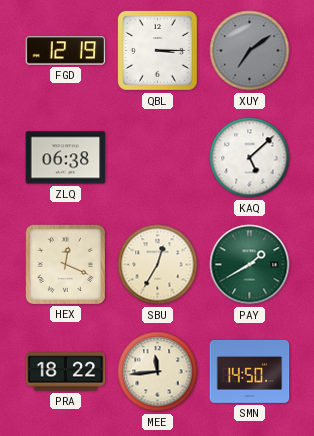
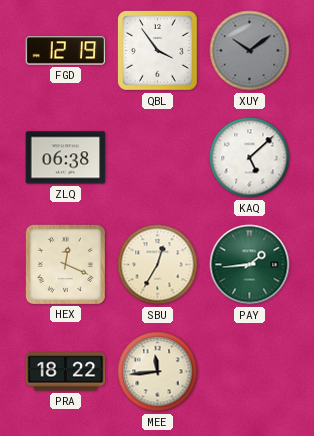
QBL: 3:15 -> 3:54 (158, 51)
XUY: 7:09 -> 10:09 (250, 51)
PAY: 1:40 -> 1:44 (250, 265)
SMN: 14:50 -> none (250, 372)
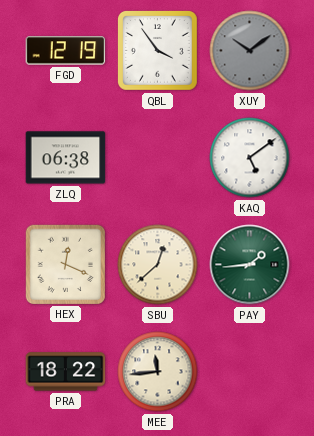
KAQ: 5:08 -> 5:09 (250, 158)
SBU: 12:35 -> 12:38 (158, 265)
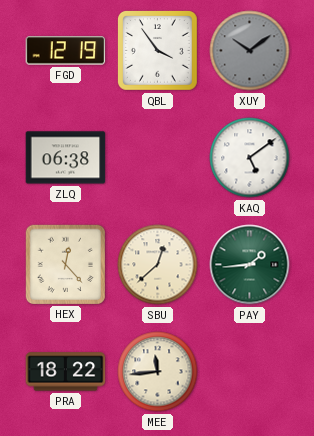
HEX: 12:19 -> 12:23 (65, 264)
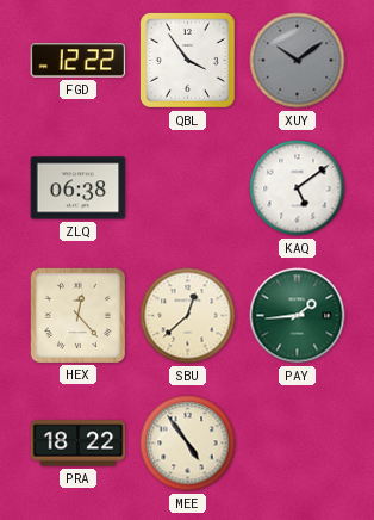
FGD: 12:19 -> 12:22 (79, 61)
MEE: 11:44 -> 4:54 (188, 444)
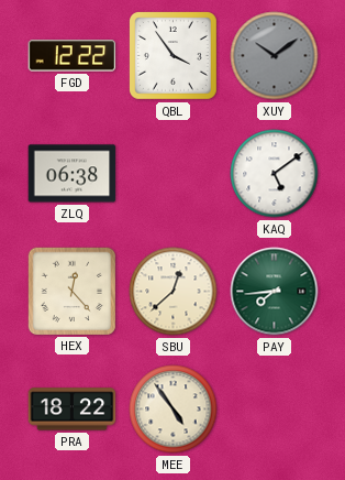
PAY: 1:44 -> 7:44 (275, 292)
